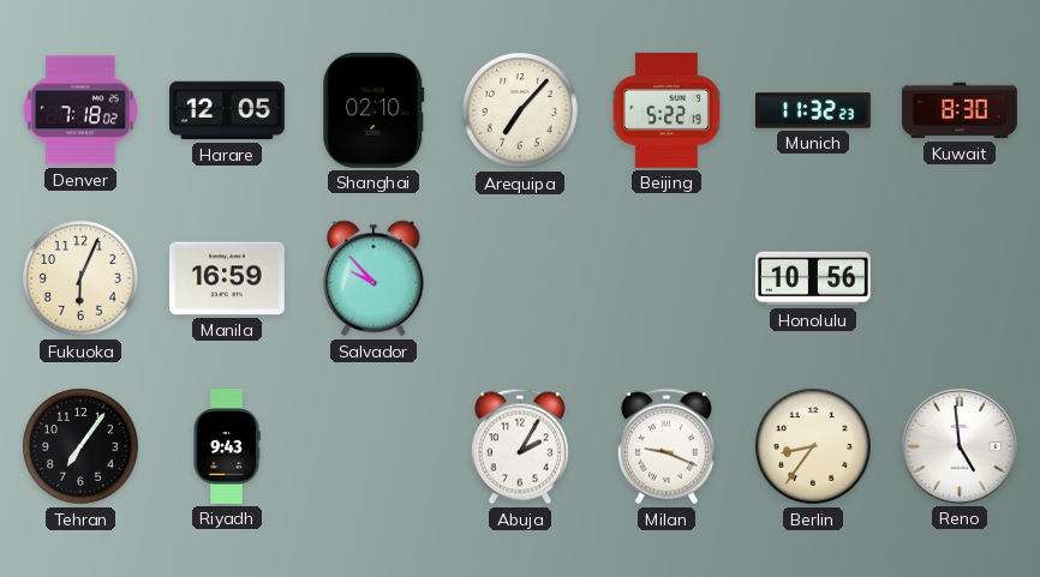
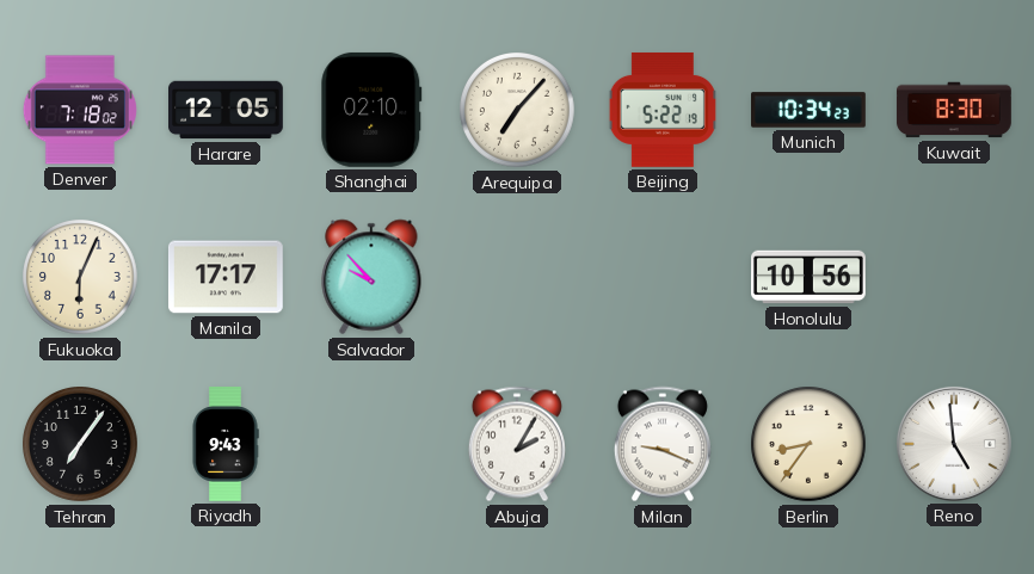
Munich: 11:32 -> 10:34 (810, 110)
Manila: 16:59 -> 17:17 (226, 277)
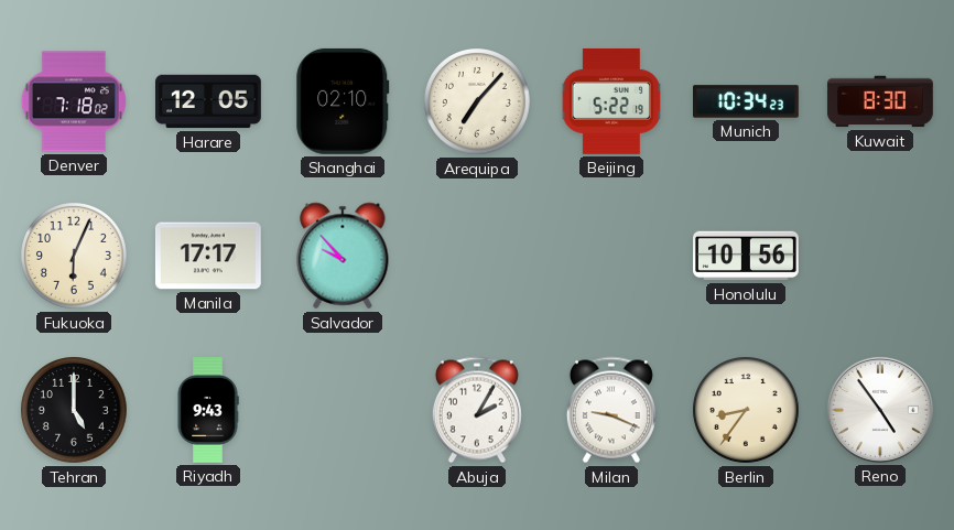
Tehran: 7:06 -> 5:00 (75, 411)
Reno: 4:59 -> 4:54 (880, 410)
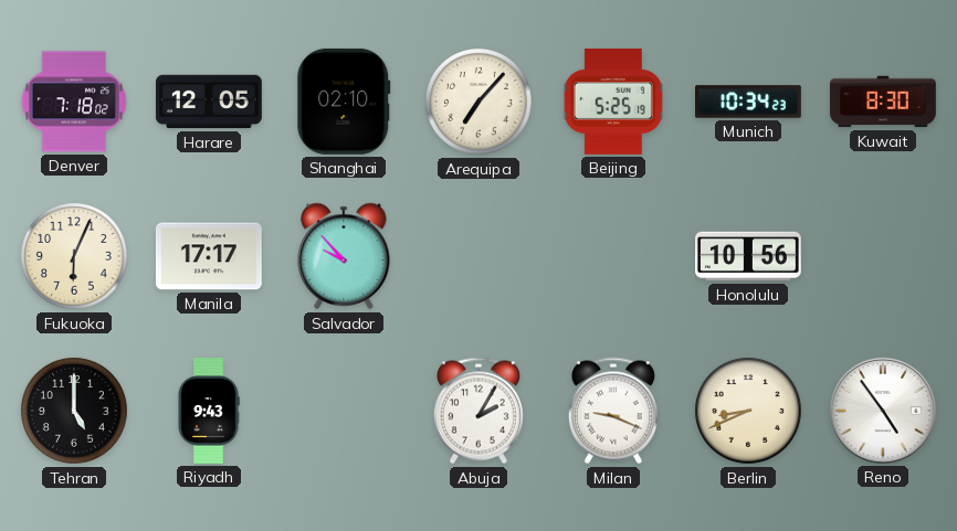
Beijing: 5:22 -> 5:25 (613, 102)
Berlin: 8:36 -> 8:41 (749, 412)
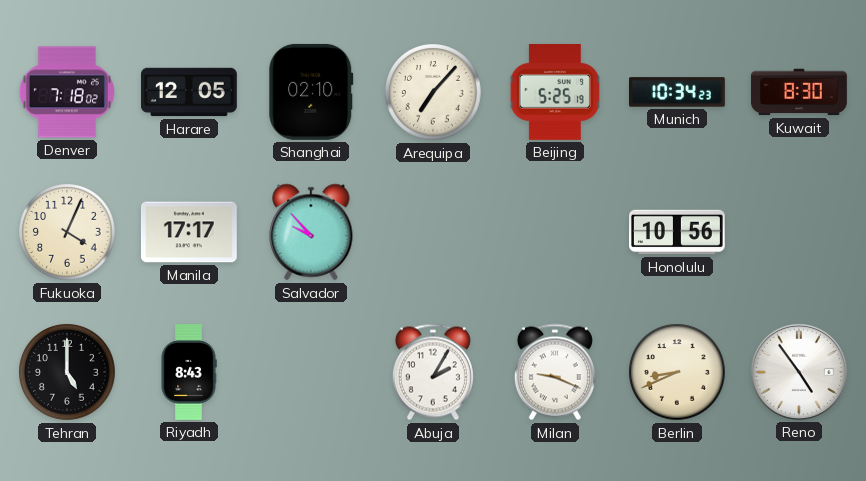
Fukuoka: 6:04 -> 4:04 (68, 233)
Riyadh: 9:43 -> 8:43 (189, 373)
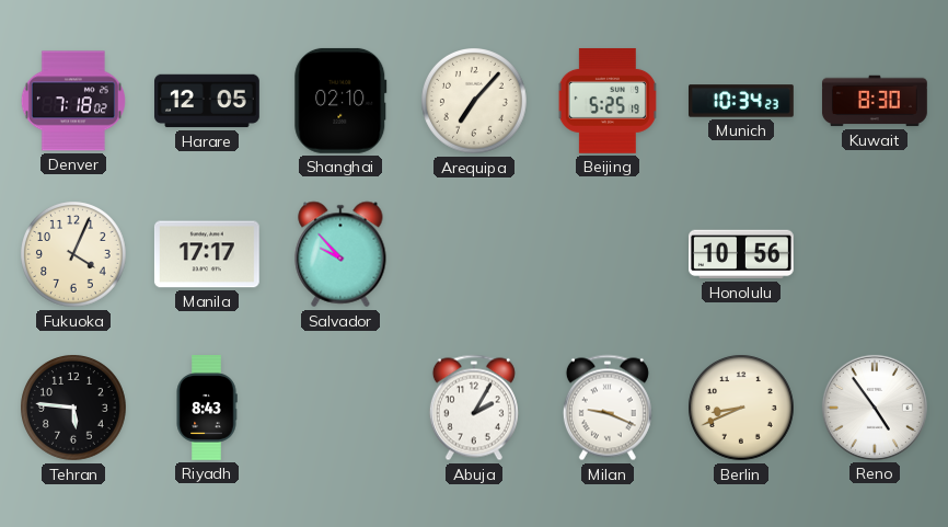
Tehran: 5:00 -> 5:46 (74, 409)
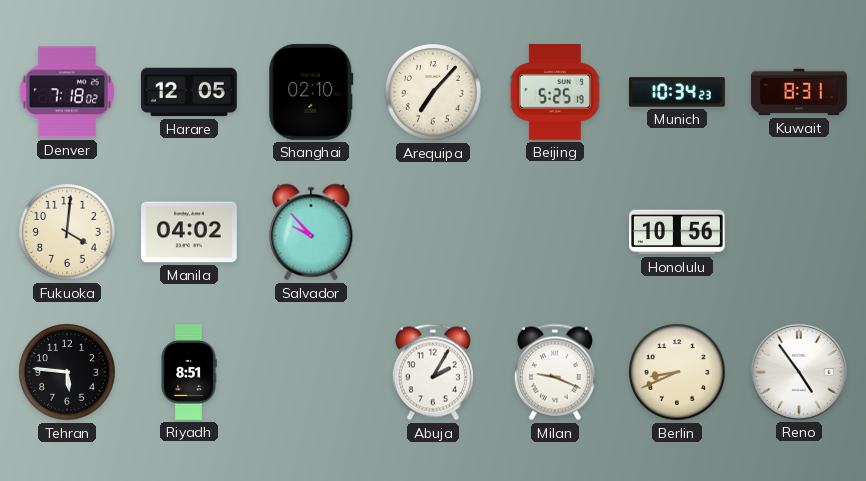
Kuwait: 8:30 -> 8:31 (799, 92)
Fukuoka: 4:04 -> 4:01 (68, 233)
Manila: 17:17 -> 04:02 (189, 232)
Riyadh: 8:43 -> 8:51 (189, 373)
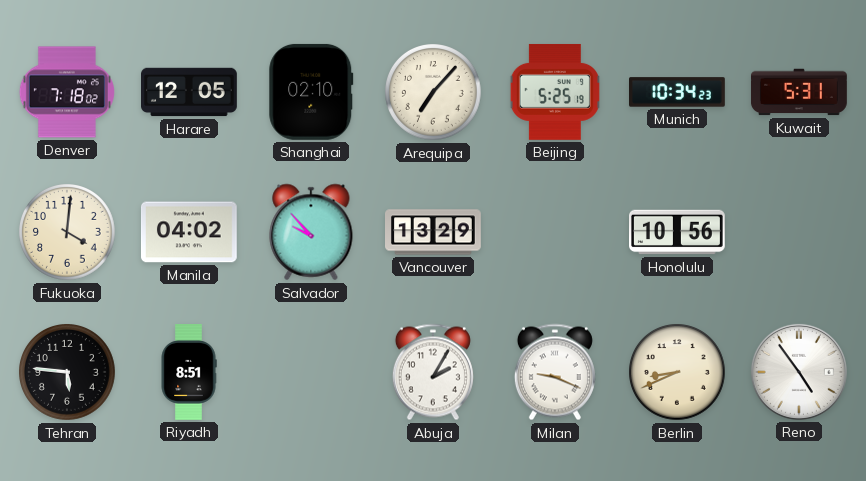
Kuwait: 8:31 -> 5:31 (799, 92)
Vancouver: none -> 13:29 (434, 232)
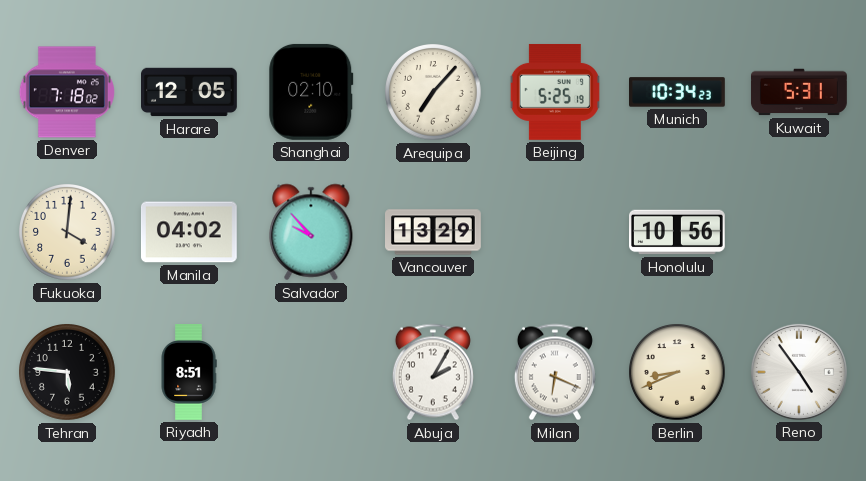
Milan: 9:19 -> 6:19 (555, 372)
